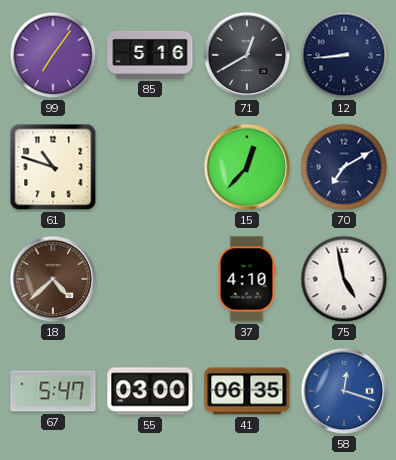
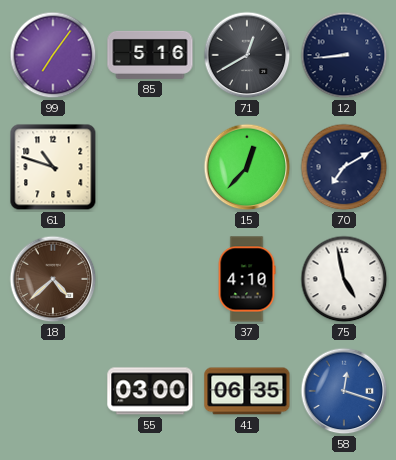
67: 5:47 -> none (53, 391)
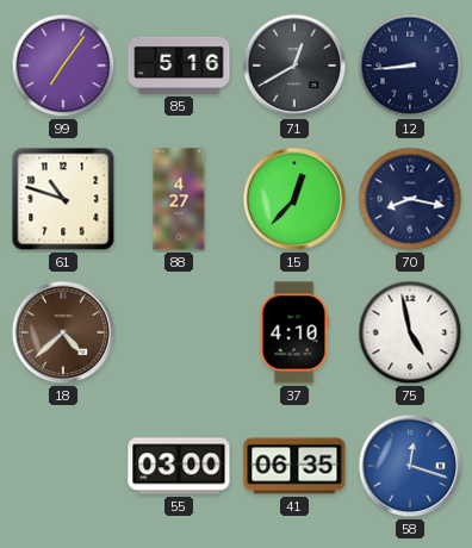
88: none -> 4:27 (179, 199)
70: 7:10 -> 8:17 (410, 199)
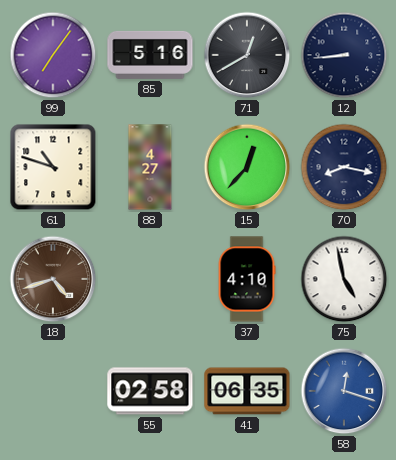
18: 4:38 -> 4:42 (53, 279)
55: 03:00 -> 02:58 (150, 391)
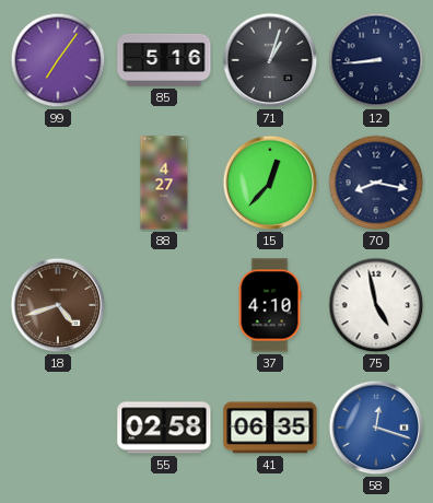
71: 12:40 -> 1:03 (270, 60)
61: 10:48 -> none (53, 167)
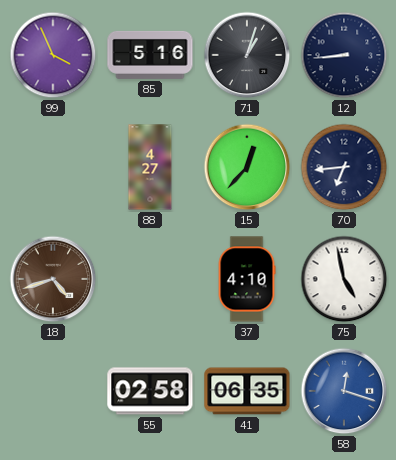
99: 7:06 -> 3:56 (53, 55)
70: 8:17 -> 6:44 (344, 167)
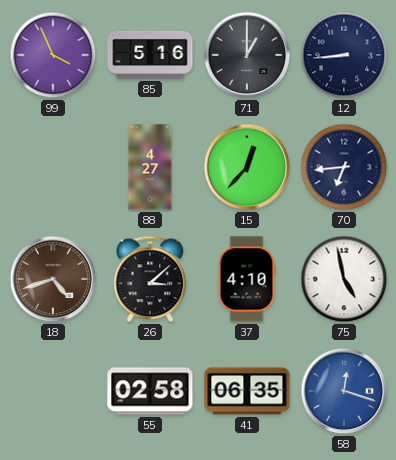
71: 1:03 -> 1:00 (247, 55)
26: none -> 3:08 (150, 279)
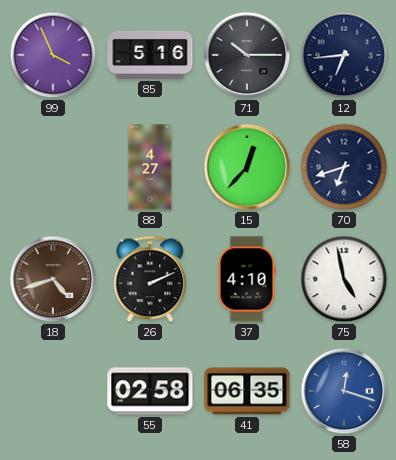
71: 1:00 -> 10:15 (247, 55)
12: 8:44 -> 6:44 (344, 55)
70: 6:44 -> 6:42 (344, 167)
26: 3:08 -> 2:11 (150, 279)
